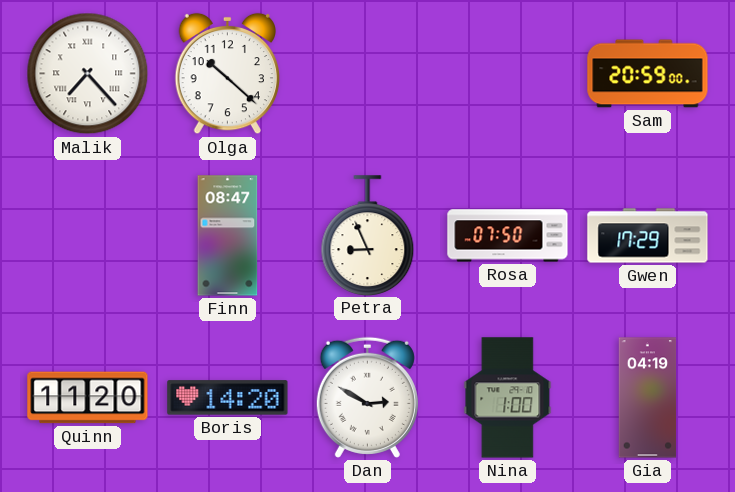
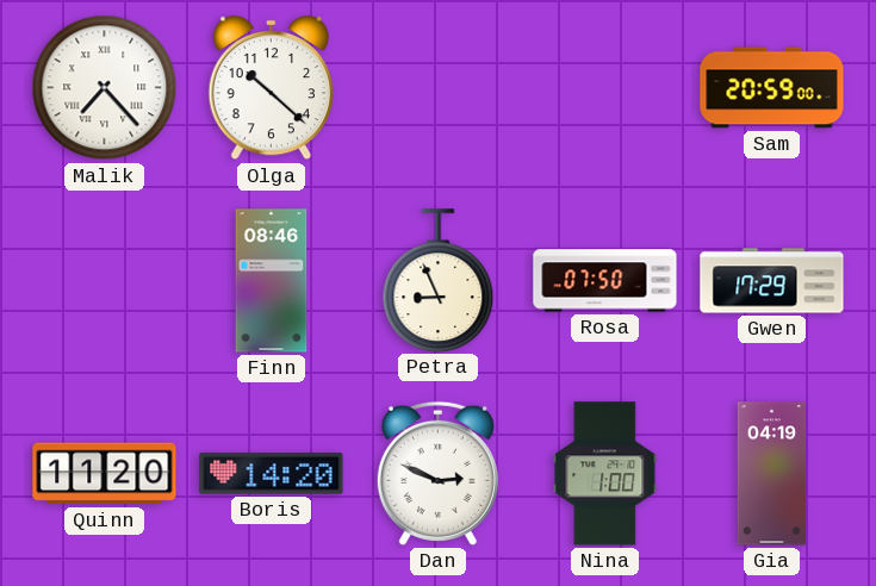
Finn: 08:47 -> 08:46 (272, 281)
Dan: 2:50 -> 2:49 (437, 473)
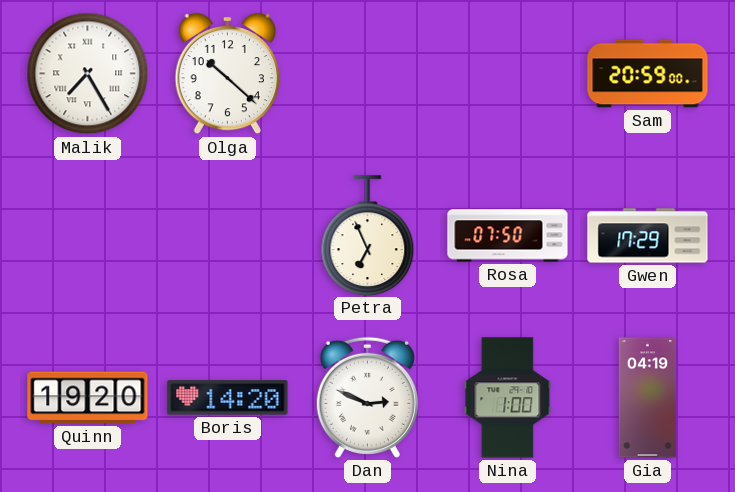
Malik: 7:23 -> 7:25 (88, 74)
Finn: 08:46 -> none (272, 281)
Petra: 8:56 -> 6:56 (368, 235)
Quinn: 11:20 -> 19:20 (88, 398)
